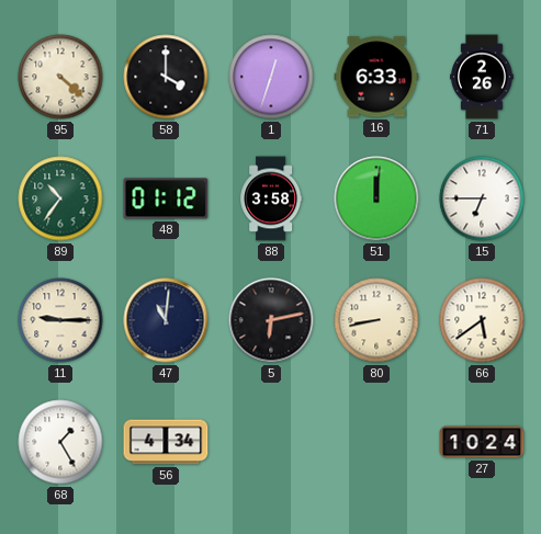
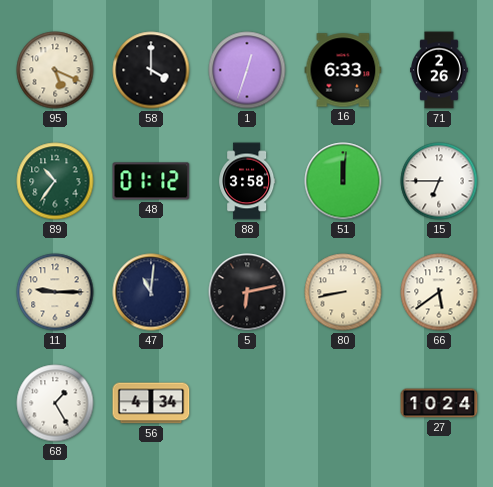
95: 4:22 -> 5:19 (55, 70)
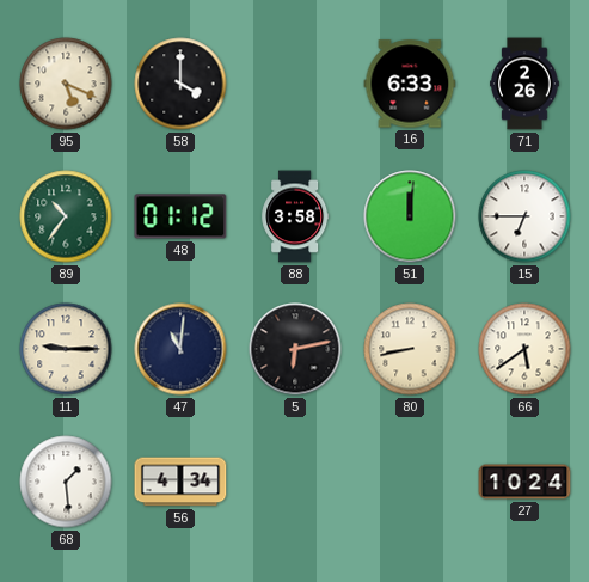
1: 12:33 -> none (247, 70)
68: 1:25 -> 1:29 (66, 482)
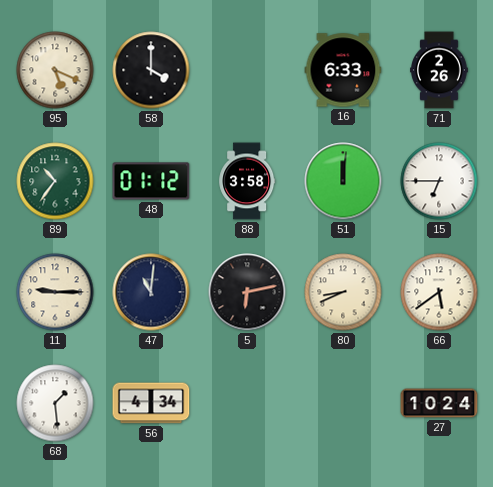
80: 8:43 -> 8:41 (343, 292)
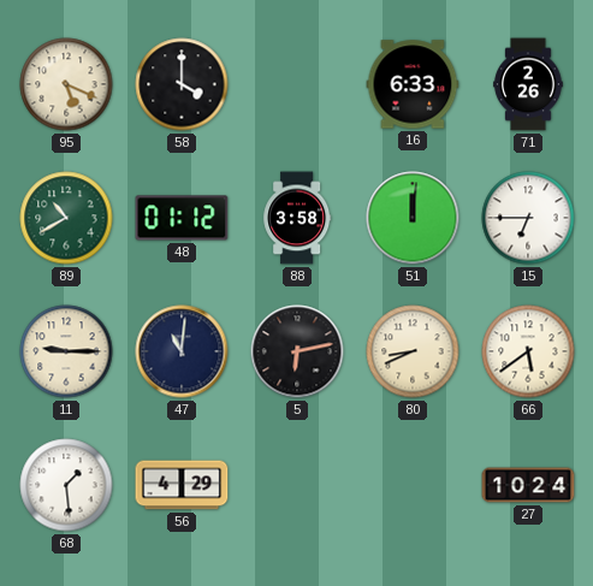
89: 10:36 -> 10:40 (66, 218)
56: 4:34 -> 4:29 (182, 485)
